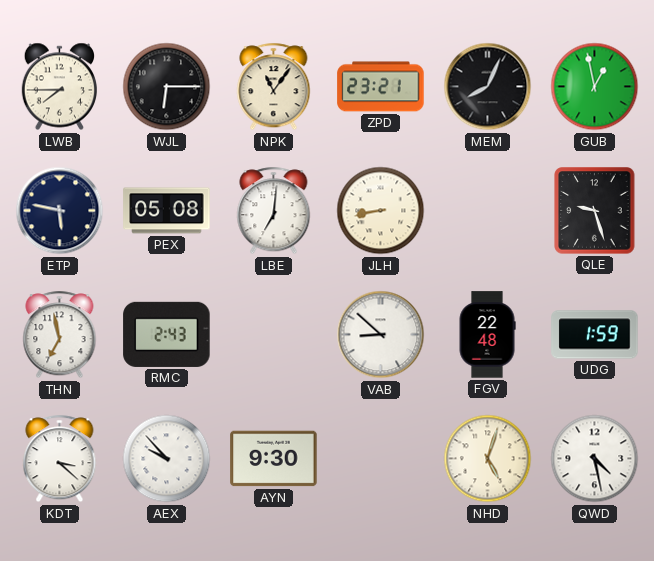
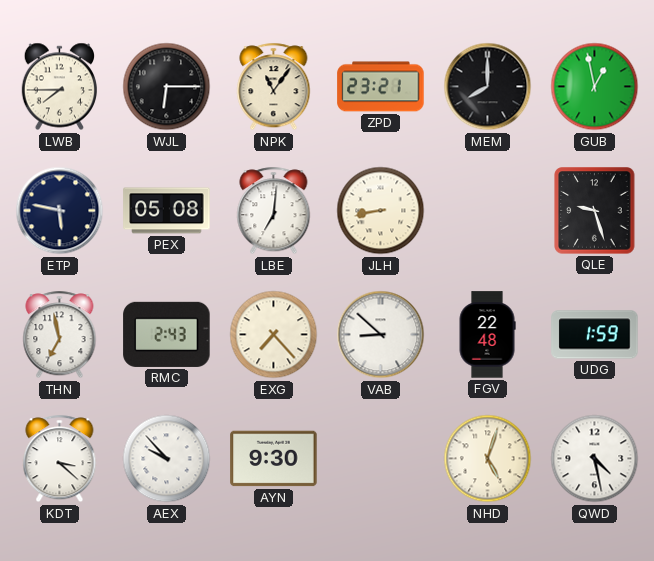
MEM: 8:04 -> 8:00 (488, 87)
EXG: none -> 7:23 (274, 335)
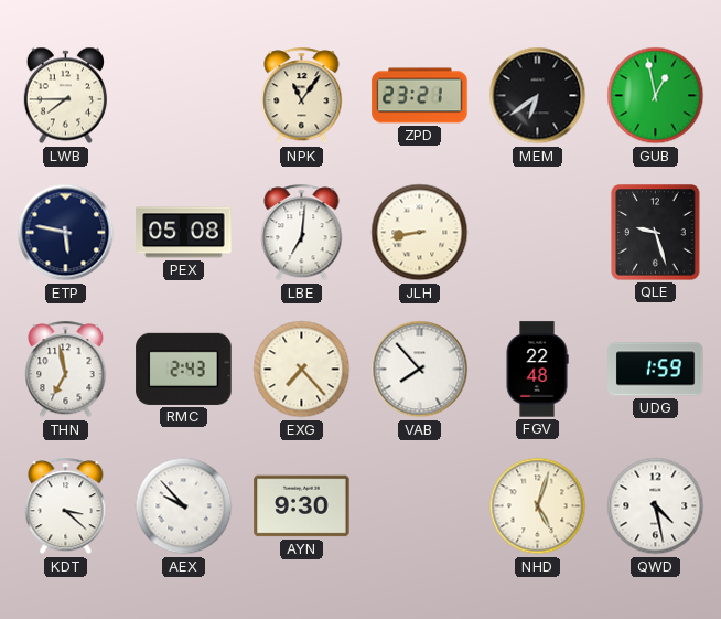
WJL: 6:15 -> none (167, 87)
MEM: 8:00 -> 6:39 (538, 96)
VAB: 8:52 -> 7:53 (420, 370)
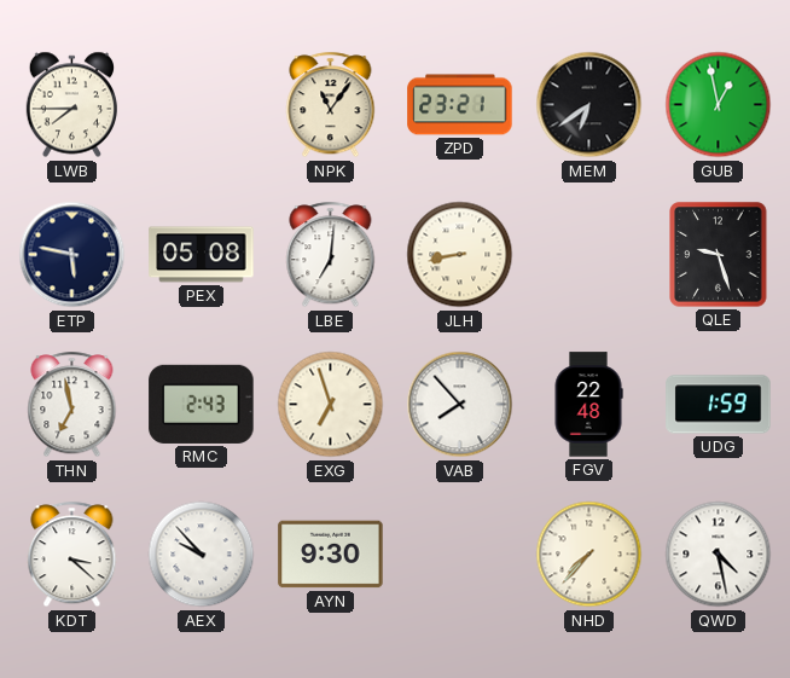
EXG: 7:23 -> 6:57 (331, 405)
NHD: 5:03 -> 7:37 (589, 555)
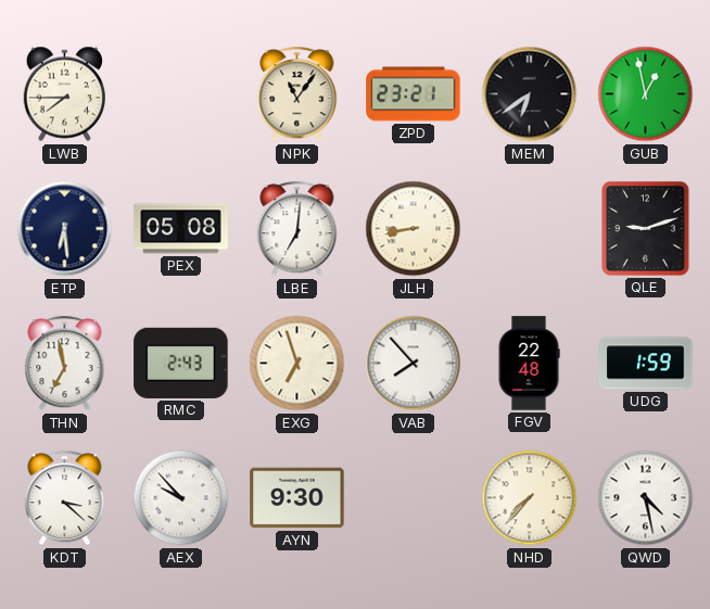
ETP: 5:47 -> 6:29 (65, 229)
QLE: 9:27 -> 9:12 (646, 229)
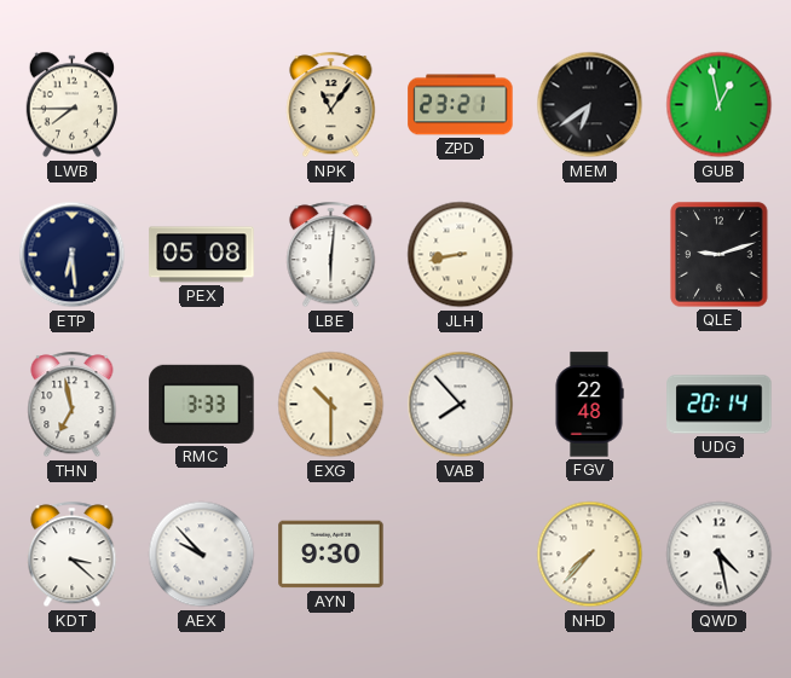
LBE: 7:01 -> 6:01 (331, 255)
RMC: 2:43 -> 3:33 (202, 404)
EXG: 6:57 -> 10:30 (331, 405)
UDG: 1:59 -> 20:14 (720, 405)
